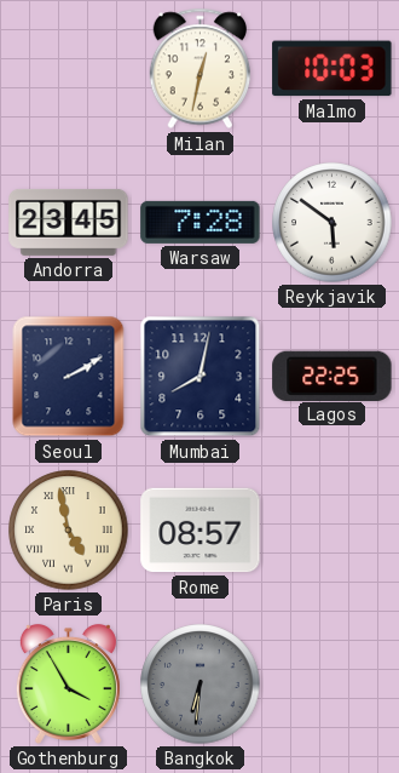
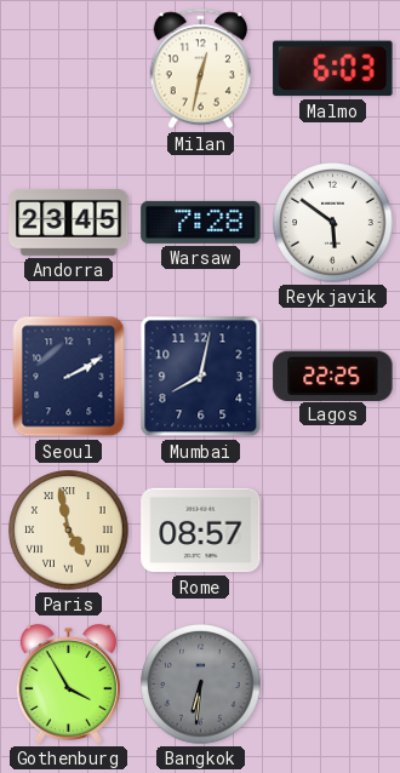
Malmo: 10:03 -> 6:03 (333, 69)
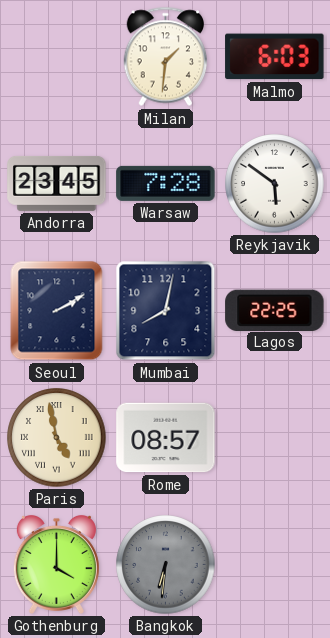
Milan: 12:32 -> 1:31 (166, 57)
Gothenburg: 3:55 -> 4:00 (56, 564)
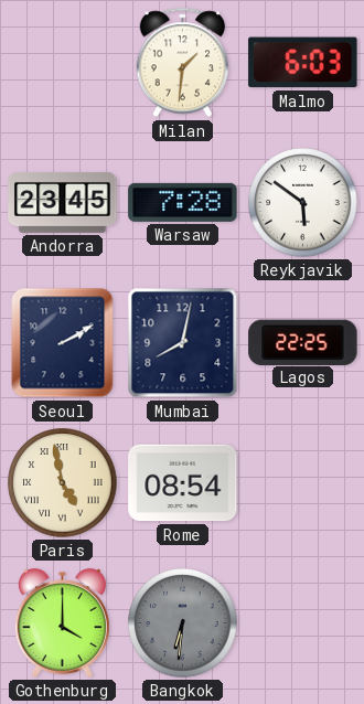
Rome: 08:57 -> 08:54 (183, 483)
